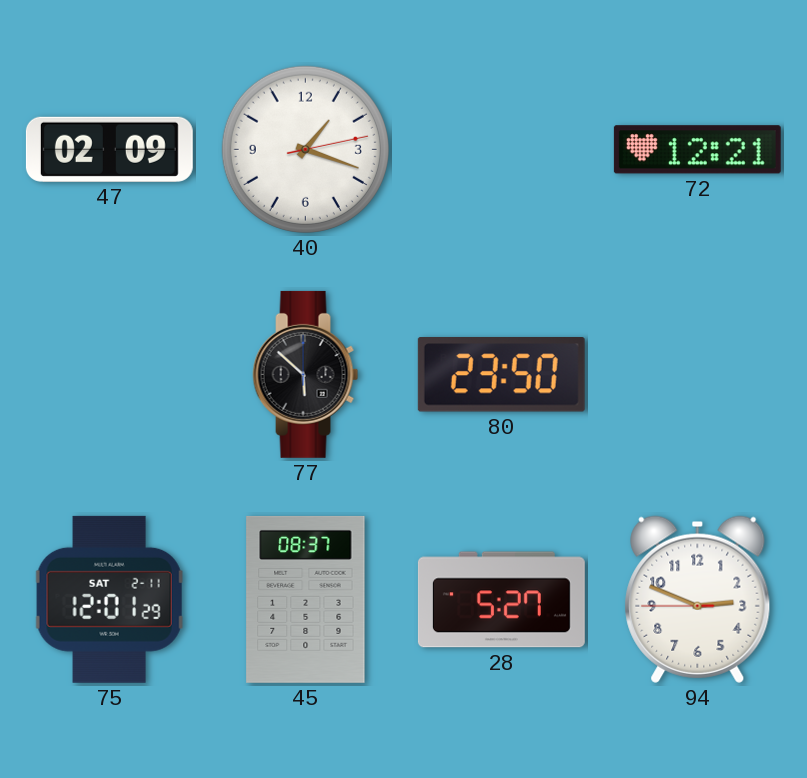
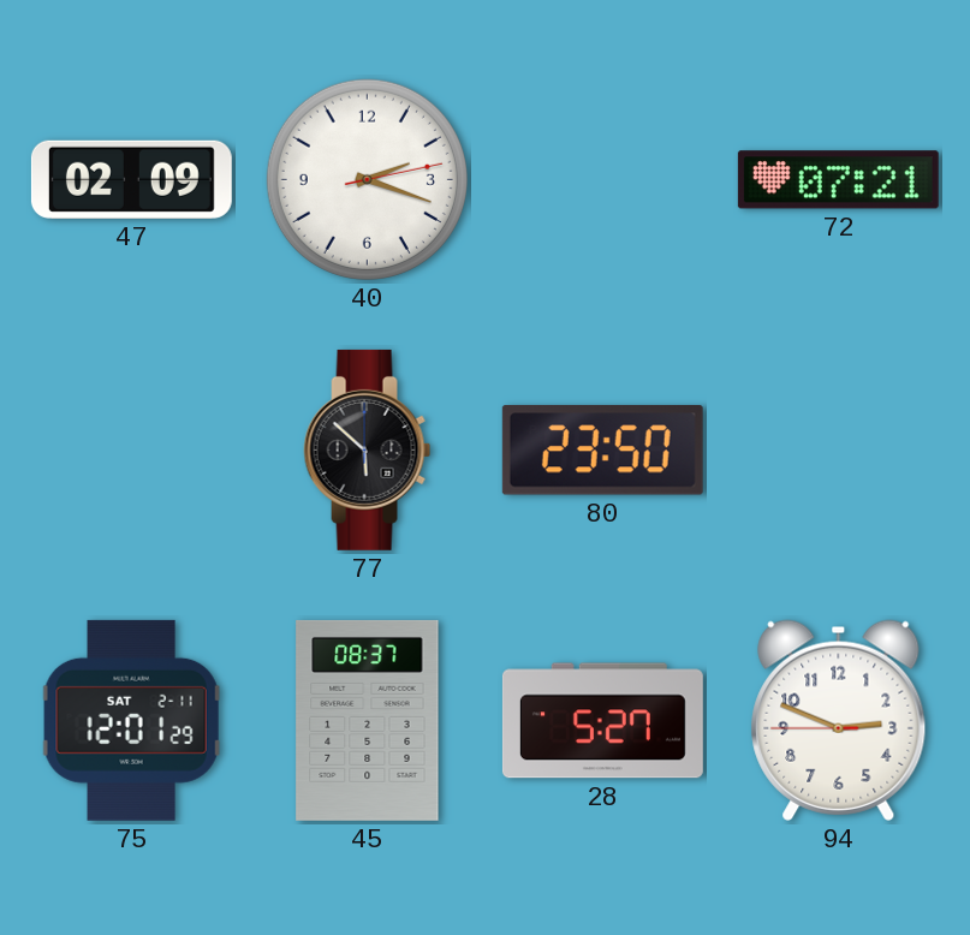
40: 1:18 -> 2:18 (367, 179)
72: 12:21 -> 07:21 (838, 180)
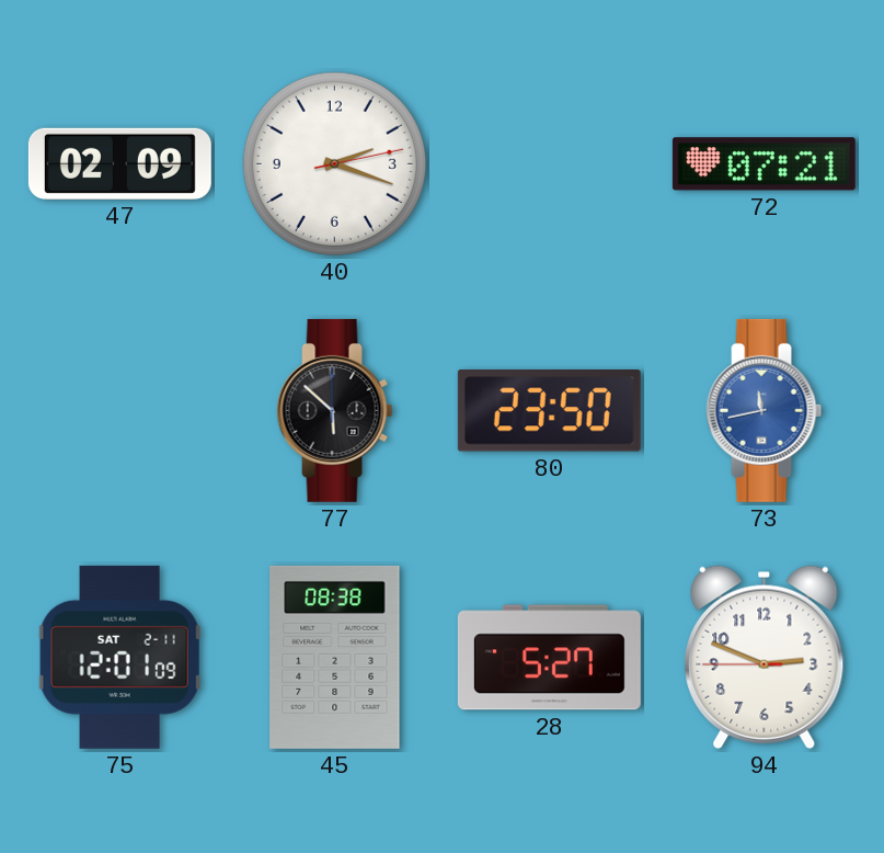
73: none -> 11:43 (765, 410)
75: 12:01:29 -> 12:01:09 (119, 657)
45: 08:37 -> 08:38 (335, 657)
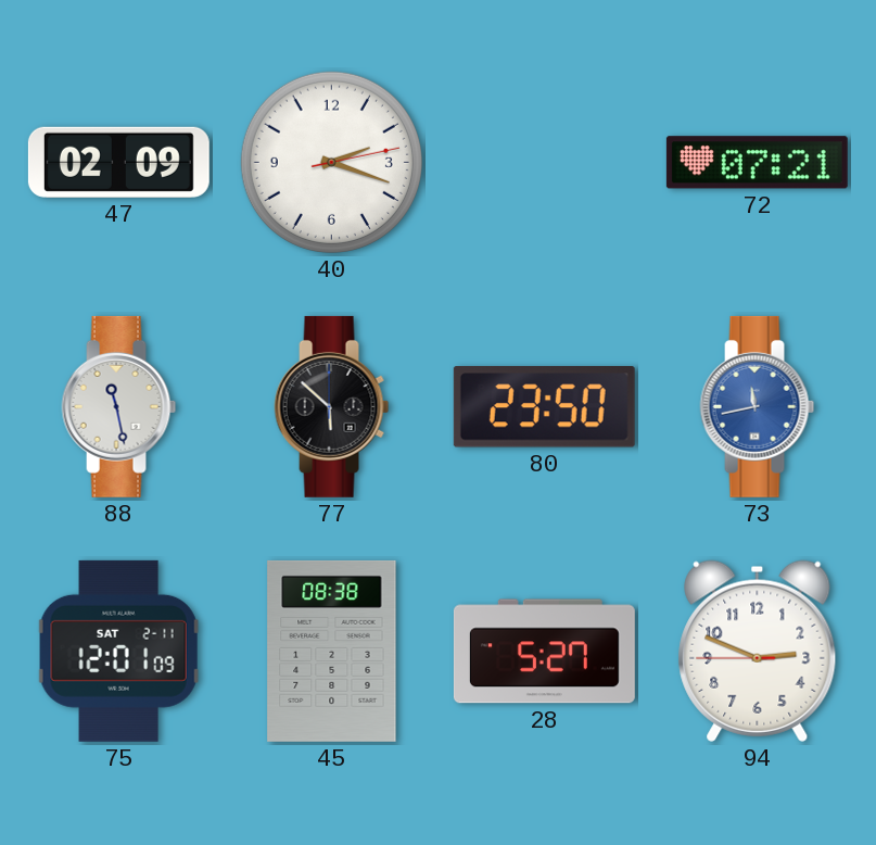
88: none -> 11:28 (119, 406)
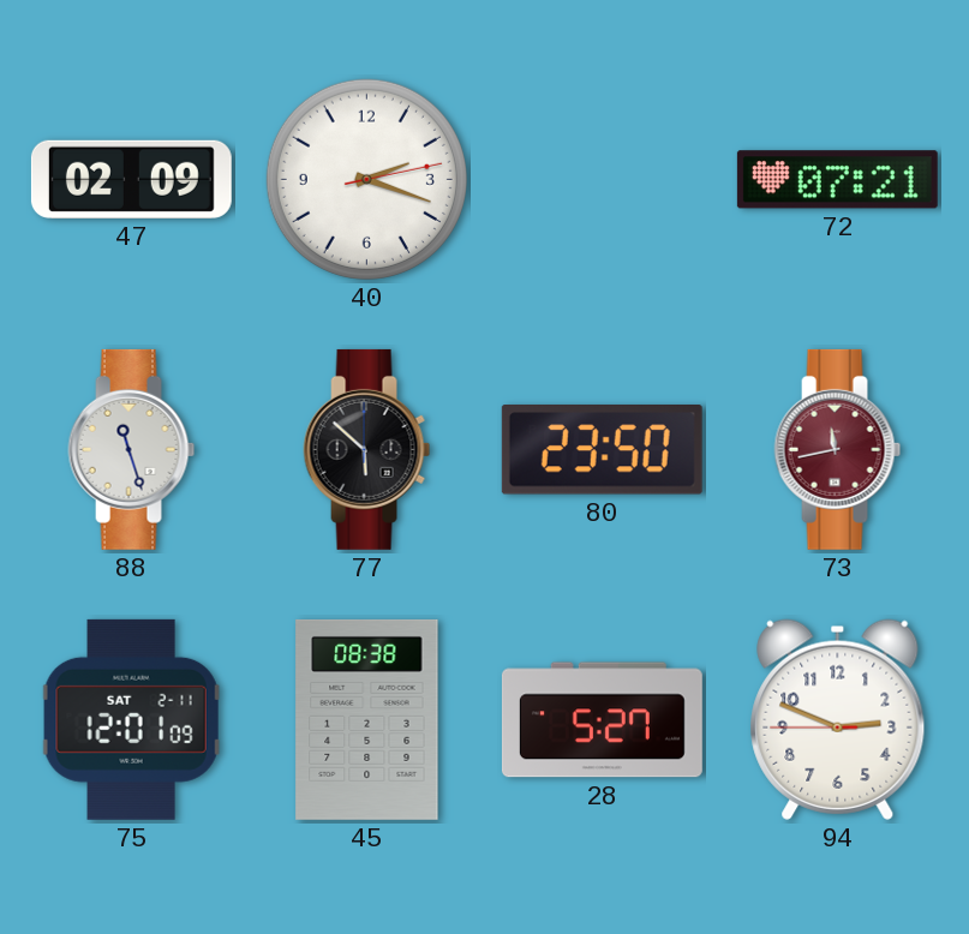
88: 11:28 -> 11:27 (132, 449)
73 dial: blue -> burgundy (838, 449)
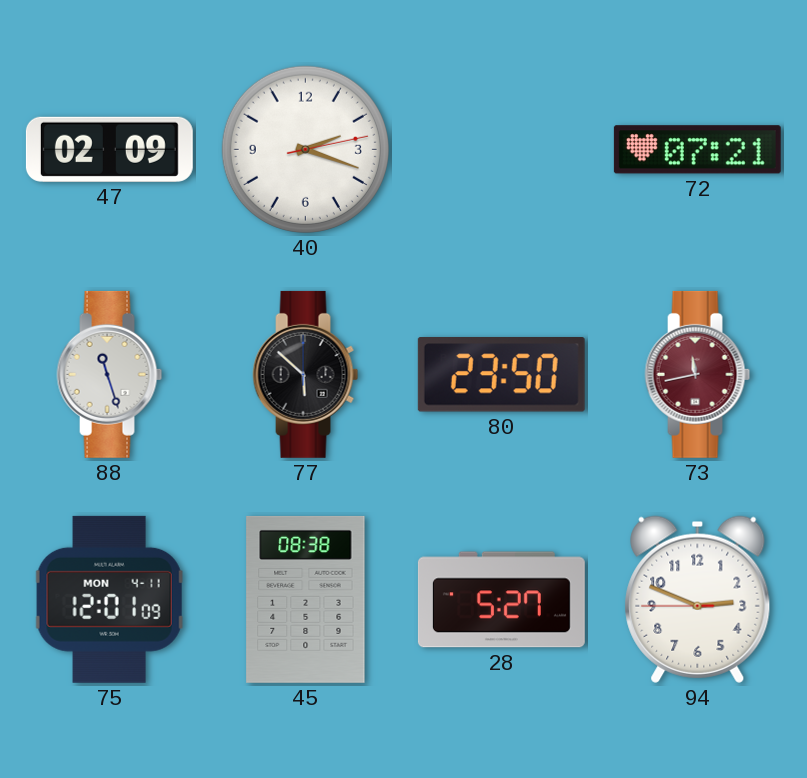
75 date: SAT 2-11 -> MON 4-11 (109, 599)
